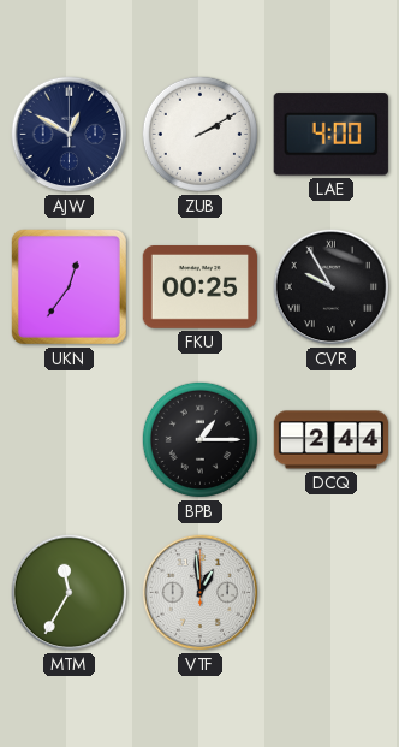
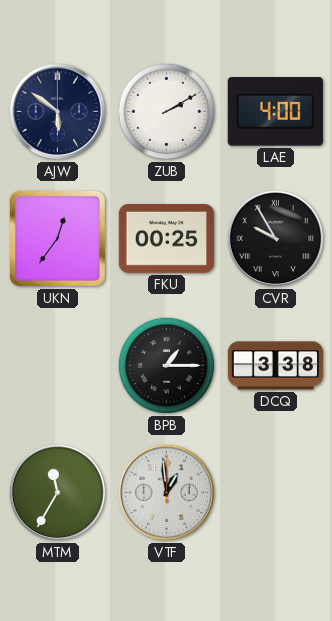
AJW: 12:50 -> 5:51 (58, 112)
DCQ: 2:44 -> 3:38 (276, 366)
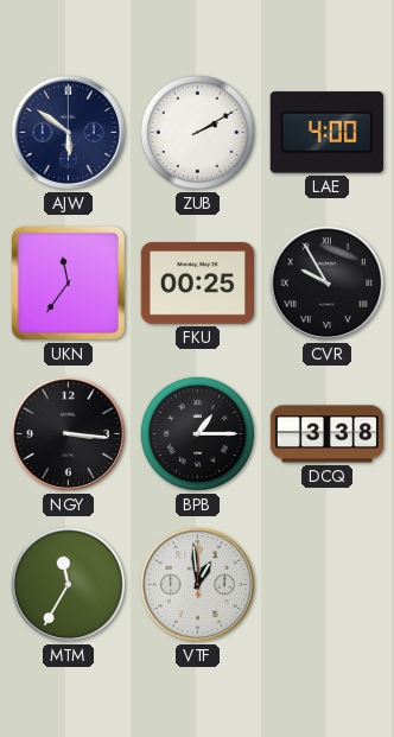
UKN: 12:36 -> 11:36 (68, 282)
NGY: none -> 3:16 (69, 434)
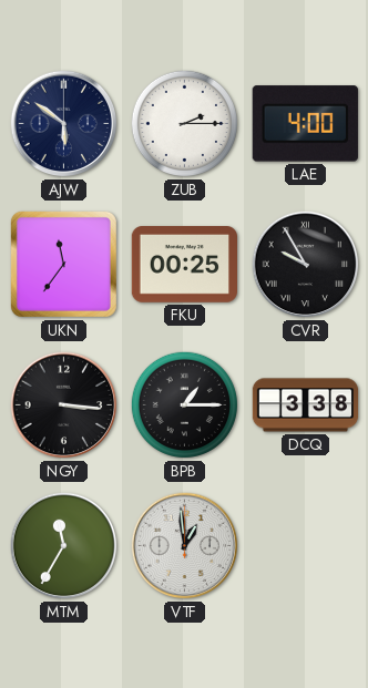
ZUB: 2:10 -> 2:15 (184, 123)
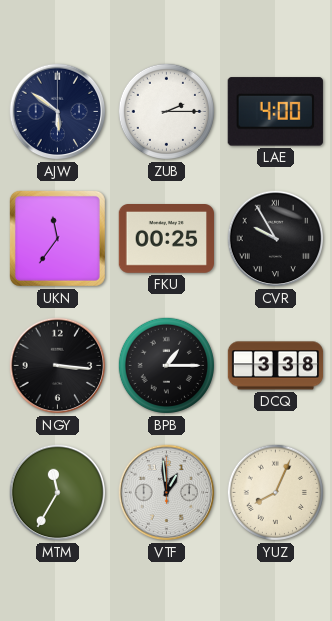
YUZ: none -> 8:04 (275, 492)
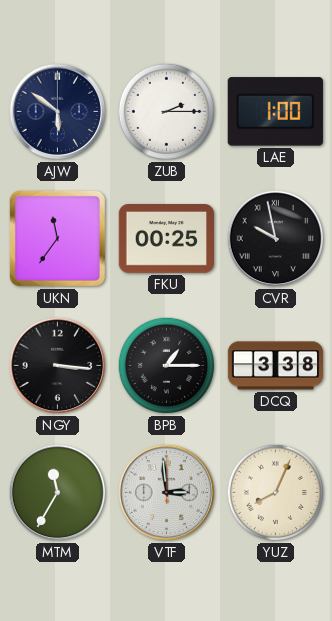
LAE: 4:00 -> 1:00 (275, 112)
CVR: 9:55 -> 9:58 (276, 239)
VTF: 12:59 -> 2:59 (167, 493)
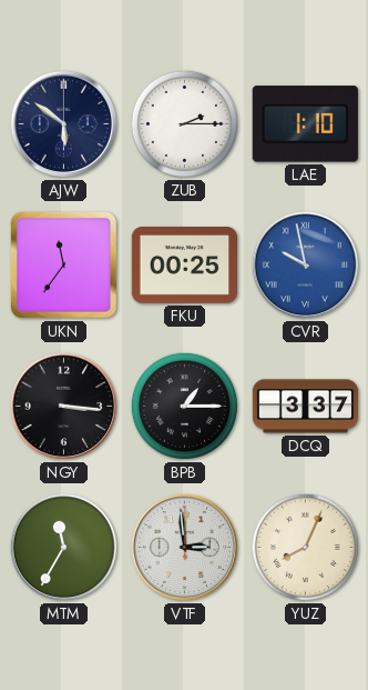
LAE: 1:00 -> 1:10 (305, 124)
CVR dial: black -> blue (306, 266)
DCQ: 3:38 -> 3:37 (306, 407)
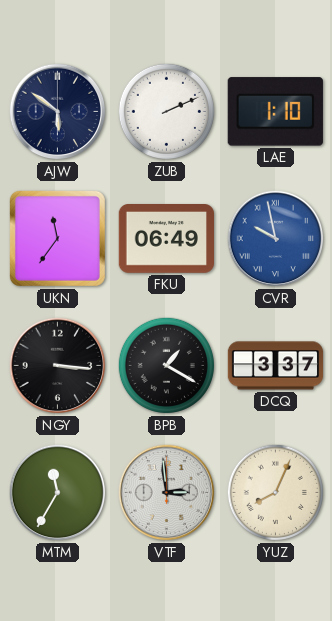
ZUB: 2:15 -> 2:11 (166, 111)
FKU: 00:25 -> 06:49 (167, 239)
BPB: 1:15 -> 1:20 (166, 365)
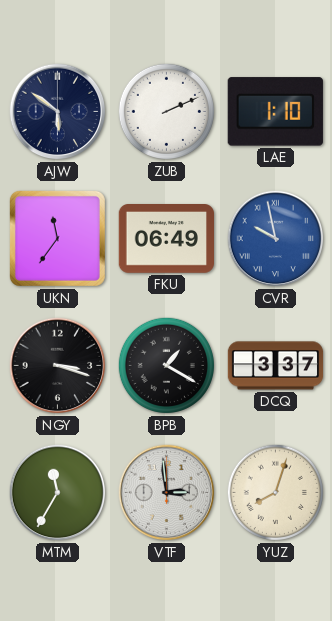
NGY: 3:16 -> 3:18 (58, 366)
YUZ: 8:04 -> 8:03 (275, 492)
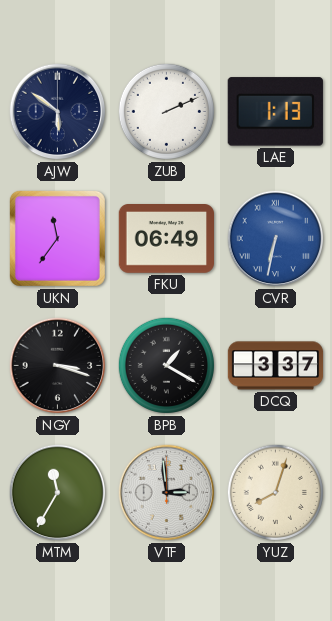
LAE: 1:10 -> 1:13 (275, 112)
CVR: 9:58 -> 6:32 (276, 239)
